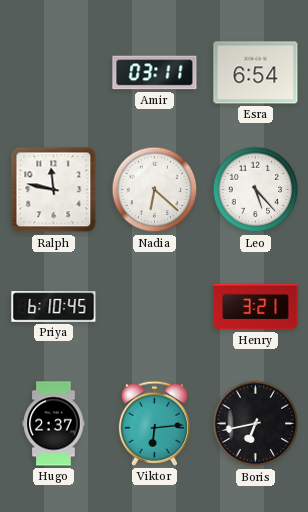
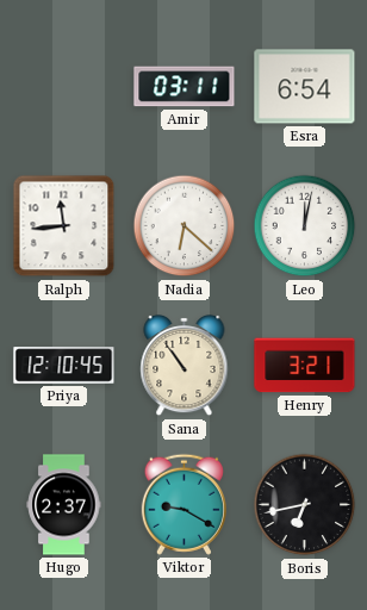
Ralph: 11:47 -> 11:44 (64, 226)
Leo: 5:23 -> 12:02 (305, 226)
Priya: 6:10 -> 12:10 (64, 366)
Sana: none -> 10:54 (185, 366)
Viktor: 6:14 -> 9:20 (183, 504)
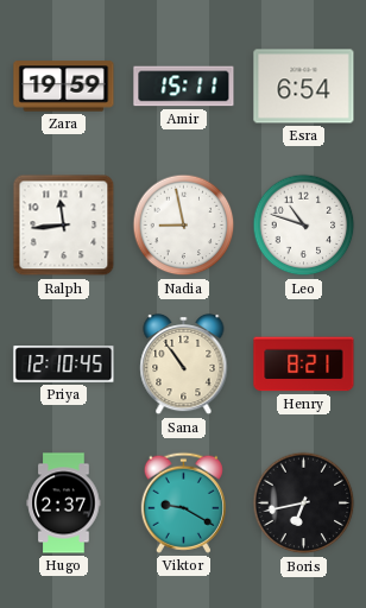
Zara: none -> 19:59 (64, 87)
Amir: 03:11 -> 15:11 (184, 87)
Nadia: 6:22 -> 8:58 (184, 226)
Leo: 12:02 -> 10:48 (304, 226)
Henry: 3:21 -> 8:21 (304, 365)
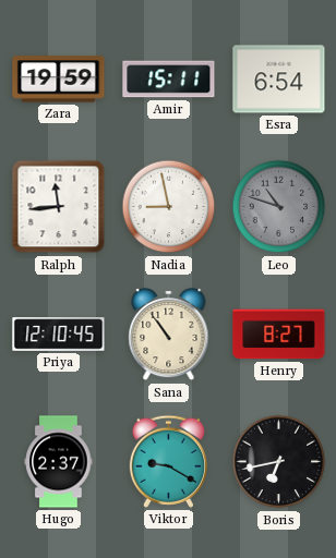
Leo dial: white -> grey (279, 207)
Henry: 8:21 -> 8:27 (279, 335)
